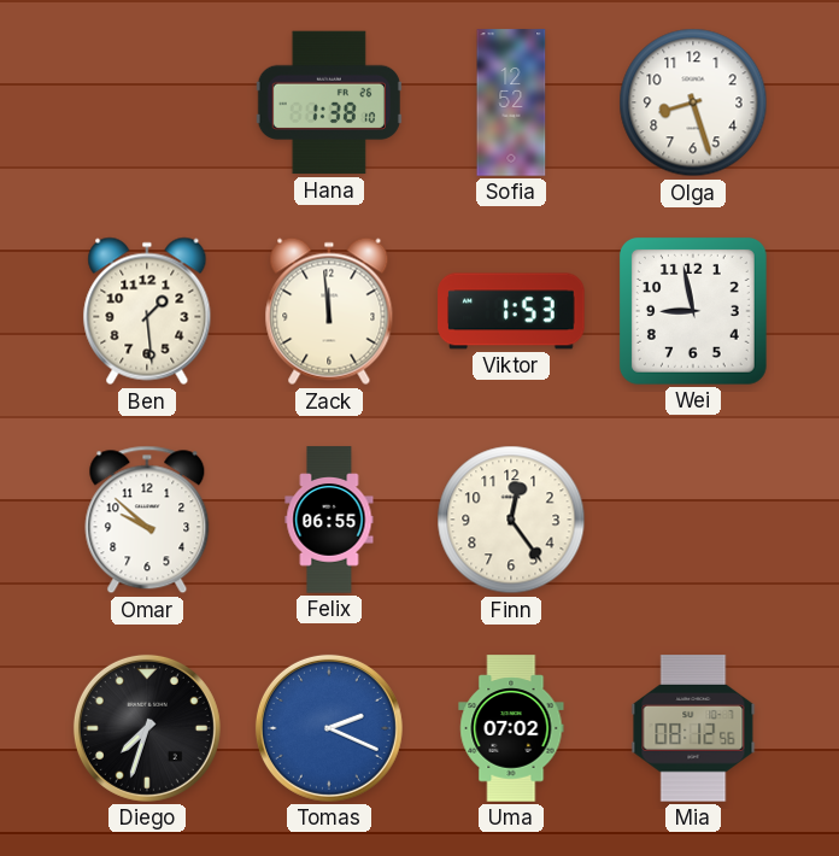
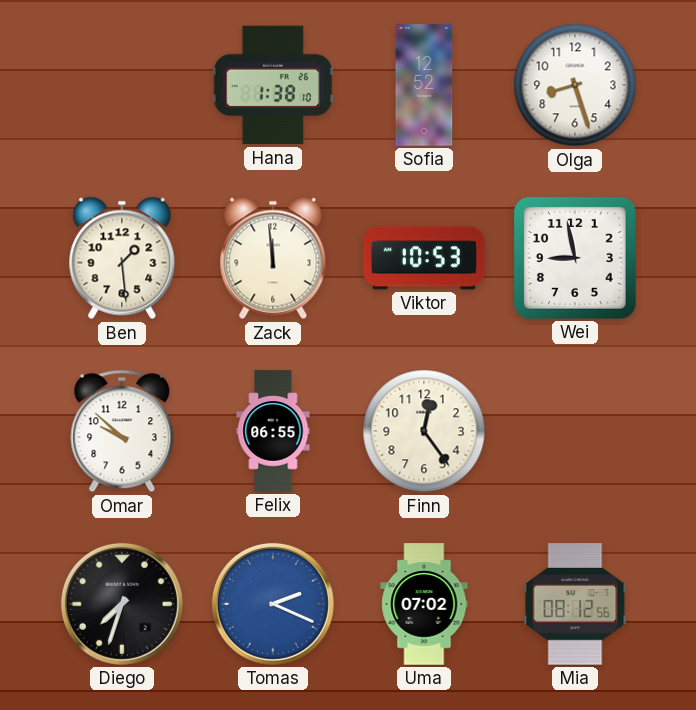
Viktor: 1:53 -> 10:53 (424, 258)
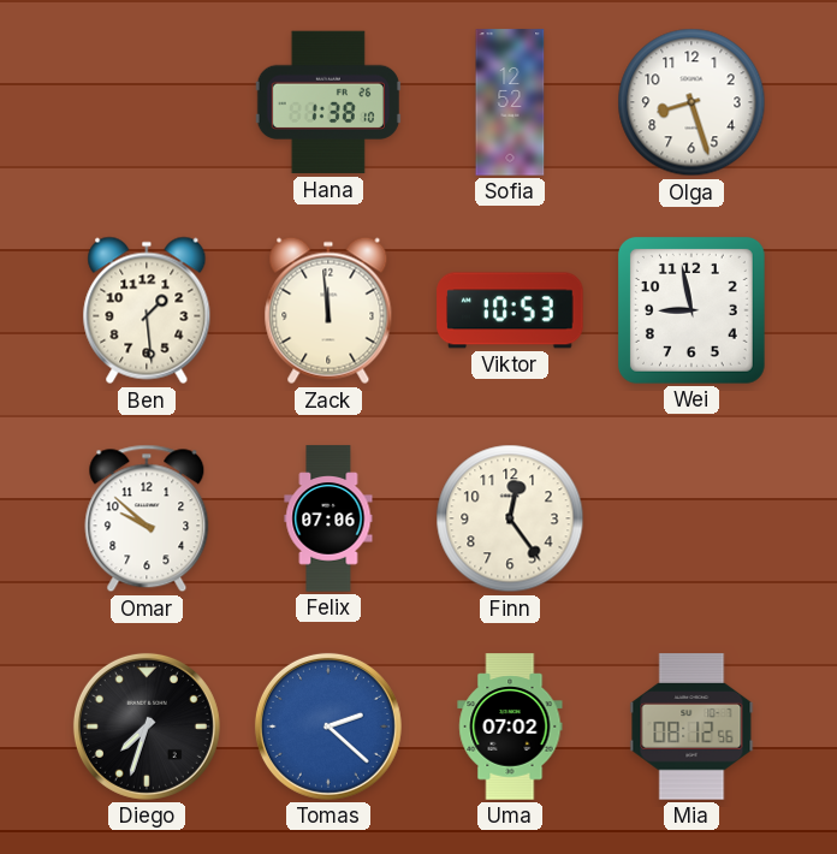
Felix: 06:55 -> 07:06 (328, 518)
Tomas: 2:19 -> 2:22 (328, 727)
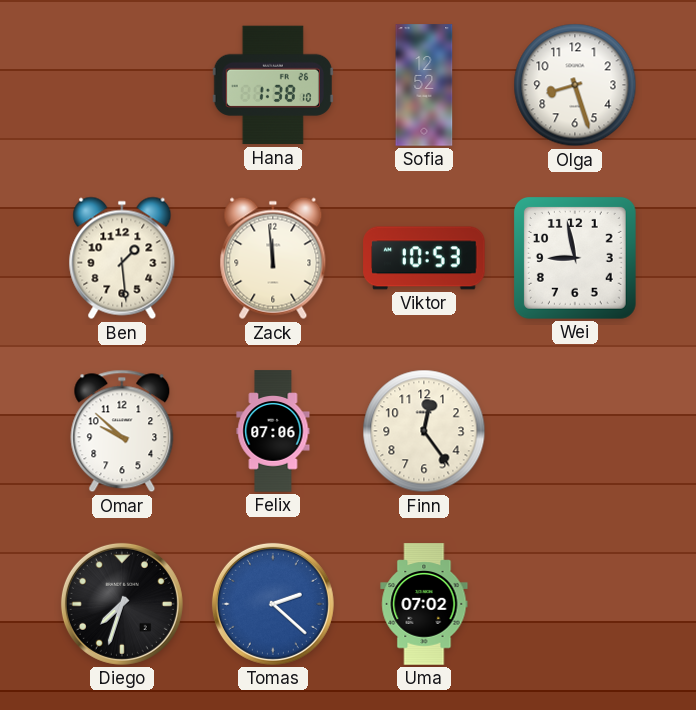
Mia: 08:12 -> none (691, 727)
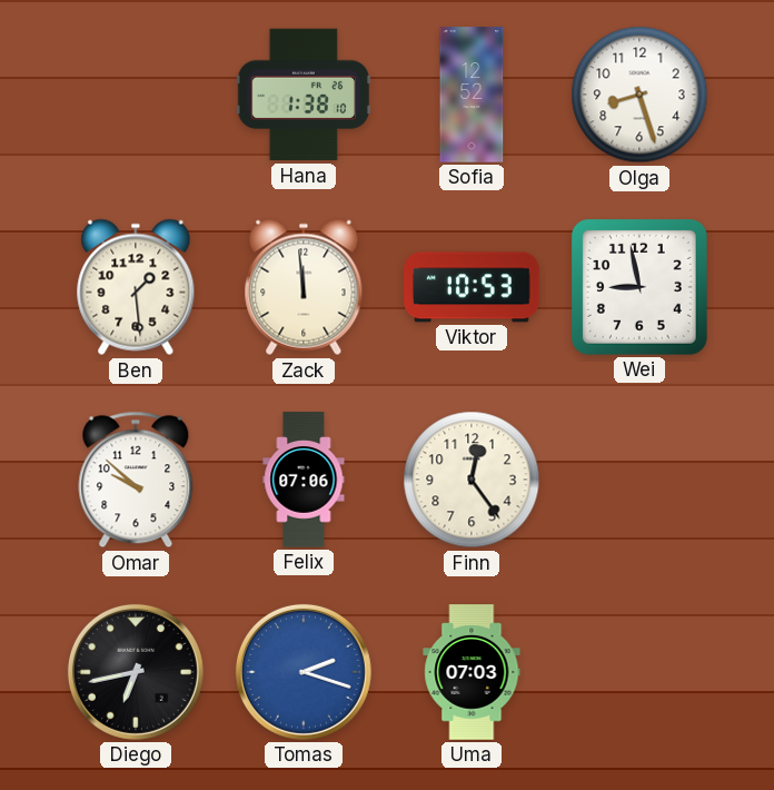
Diego: 7:33 -> 6:43 (136, 672)
Tomas: 2:22 -> 2:18 (304, 672)
Uma: 07:02 -> 07:03 (472, 672)
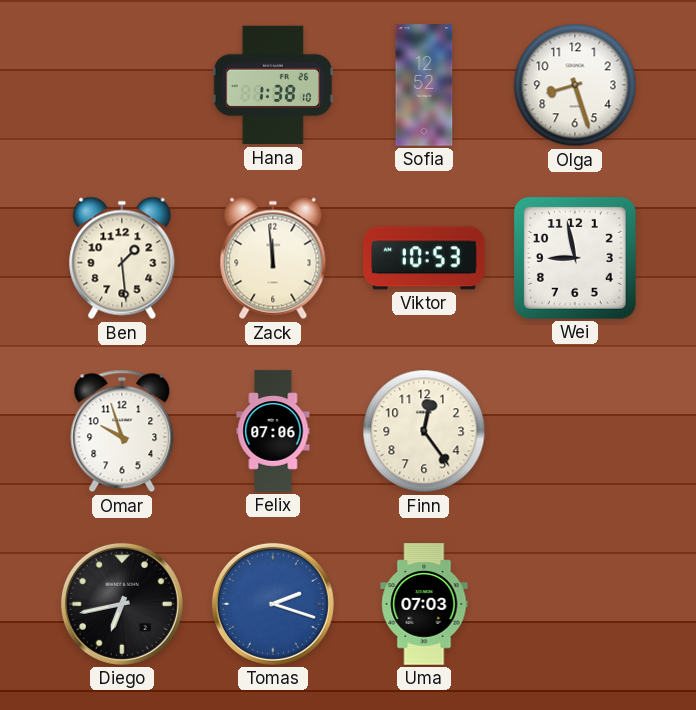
Omar: 9:52 -> 9:57 (122, 431)
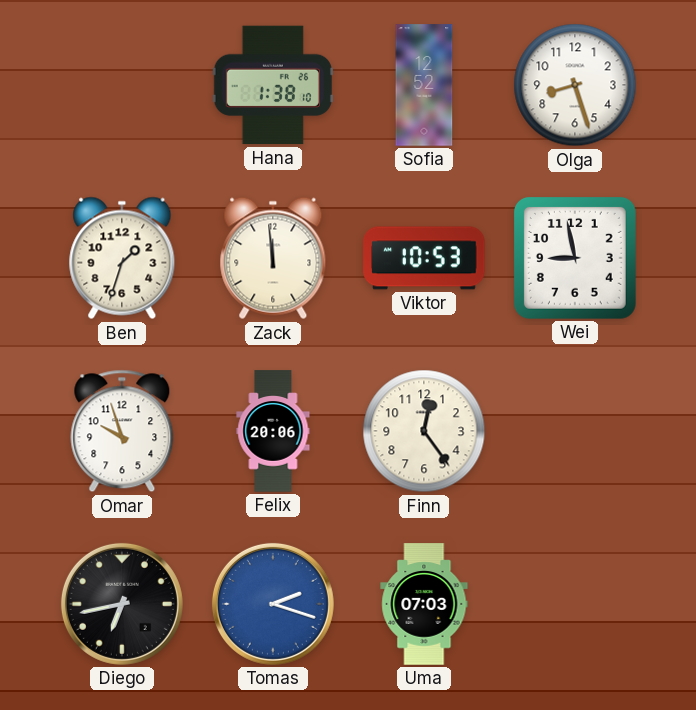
Ben: 1:29 -> 1:33 (122, 258)
Felix: 07:06 -> 20:06 (273, 431)
